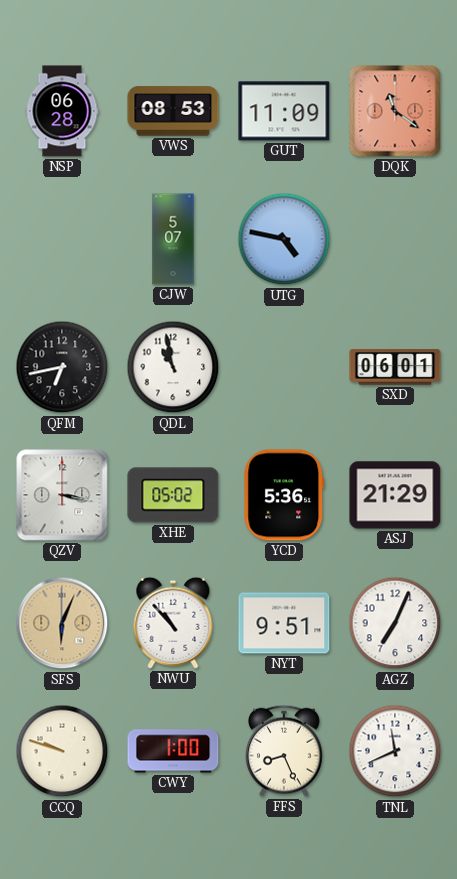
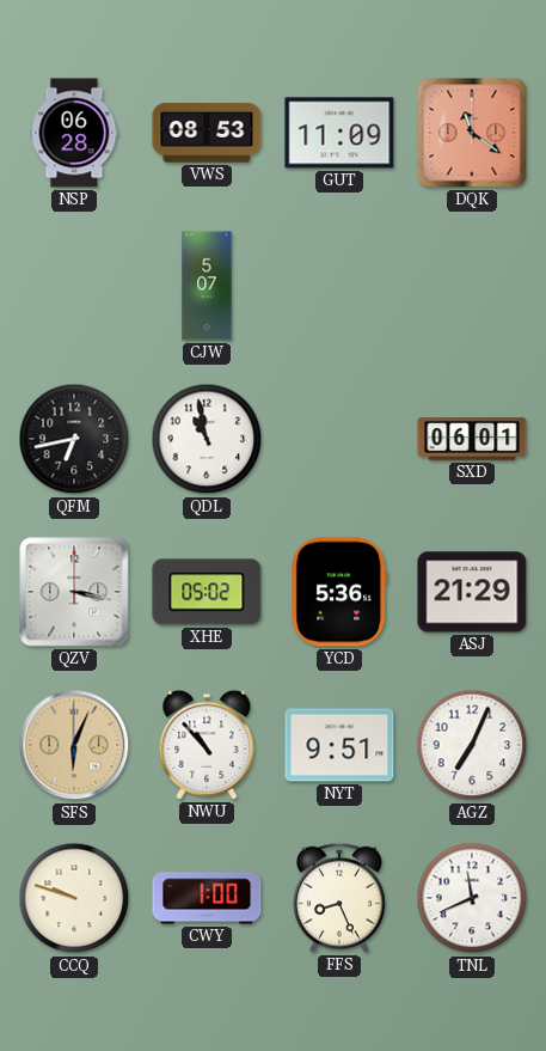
UTG: 4:47 -> none (284, 239)
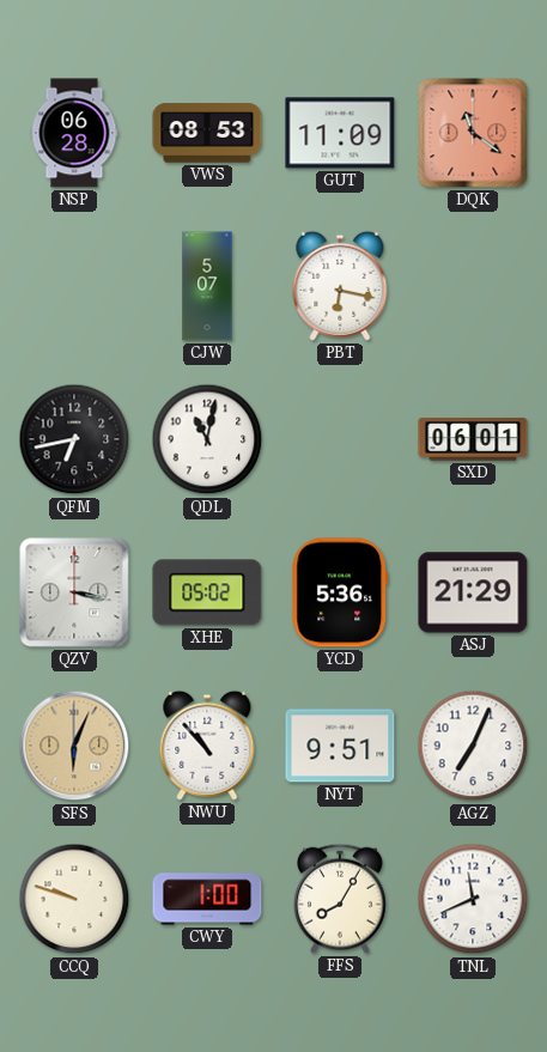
PBT: none -> 6:17 (340, 286)
QDL: 10:58 -> 11:02 (207, 439)
FFS: 8:26 -> 8:05 (340, 899)
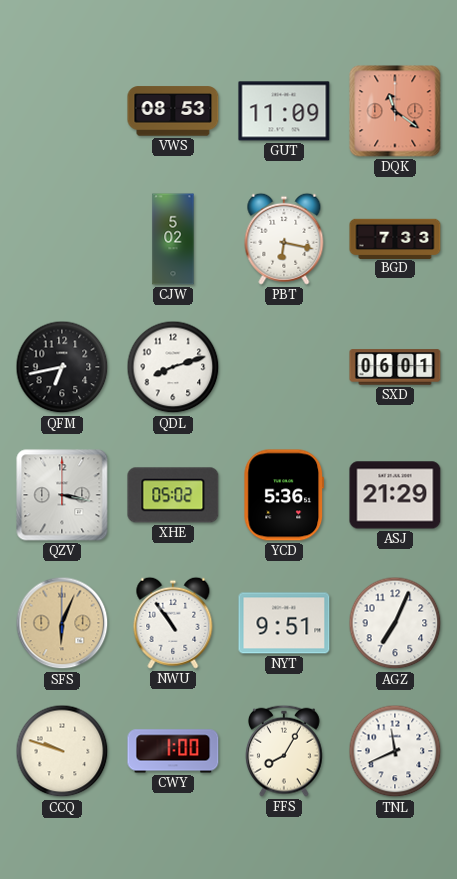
NSP: 06:28 -> none (74, 133)
CJW: 5:07 -> 5:02 (173, 239)
BGD: none -> 7:33 (395, 238)
QDL: 11:02 -> 8:12 (173, 367)
NWU: 10:53 -> 10:54 (173, 623)
